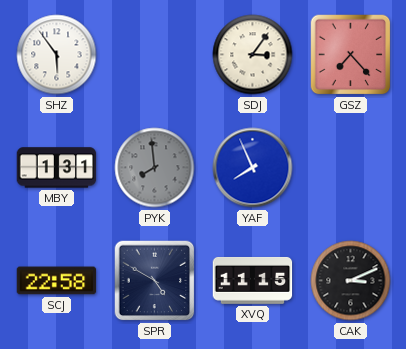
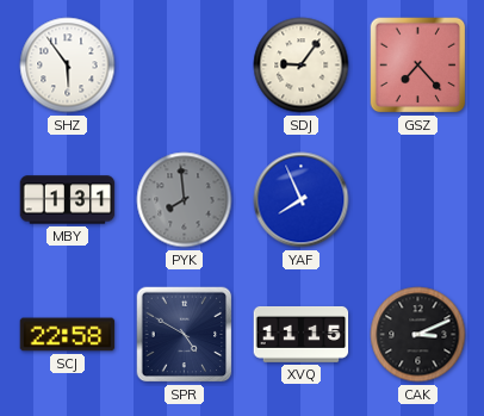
SDJ: 3:06 -> 9:06 (302, 66)
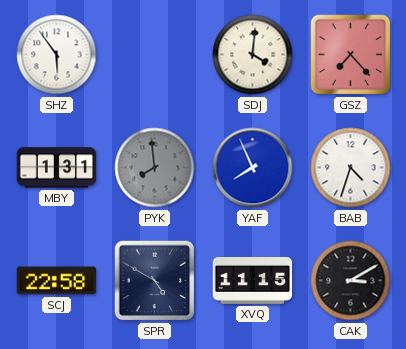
SDJ: 9:06 -> 4:01 (253, 55)
BAB: none -> 4:33 (351, 168)
CAK: 3:11 -> 3:10 (351, 281)
